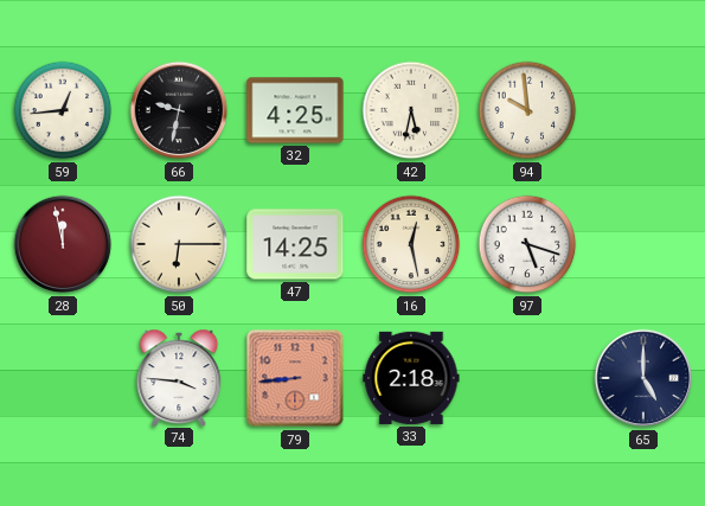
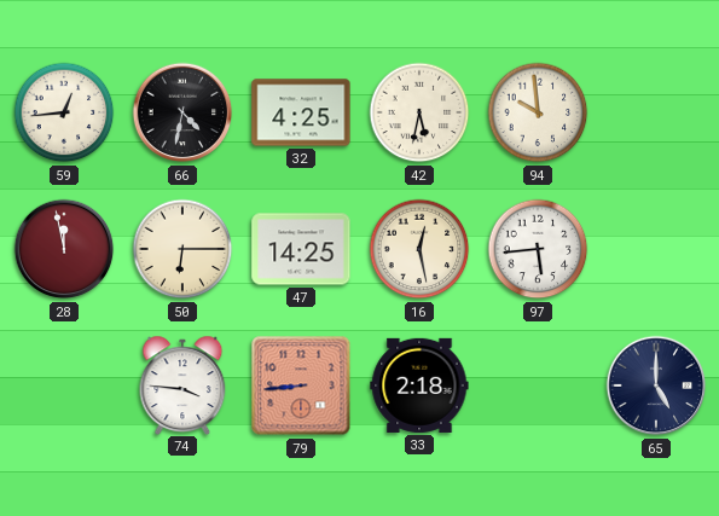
66: 9:32 -> 4:32 (182, 112)
97: 5:18 -> 5:44 (538, 249)
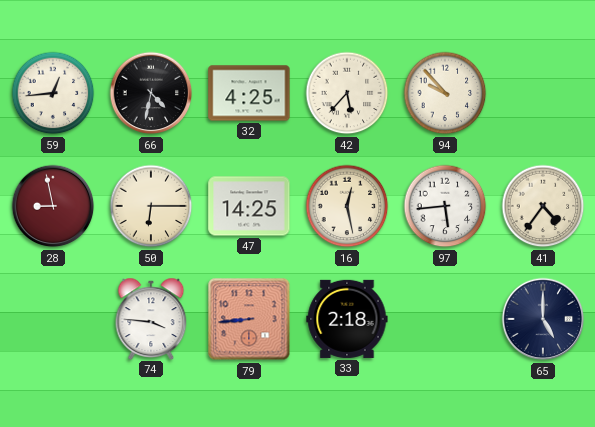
42: 5:32 -> 5:37 (347, 93)
94: 9:59 -> 9:53 (445, 93)
28: 11:58 -> 8:58 (53, 206)
41: none -> 4:36 (543, 206)
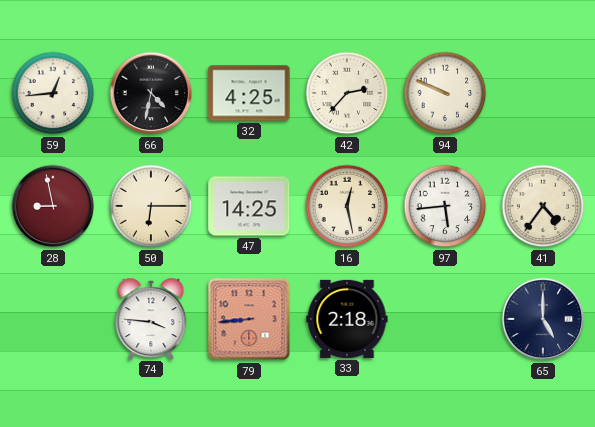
42: 5:37 -> 2:37 (347, 93)
94: 9:53 -> 9:49 (445, 93)
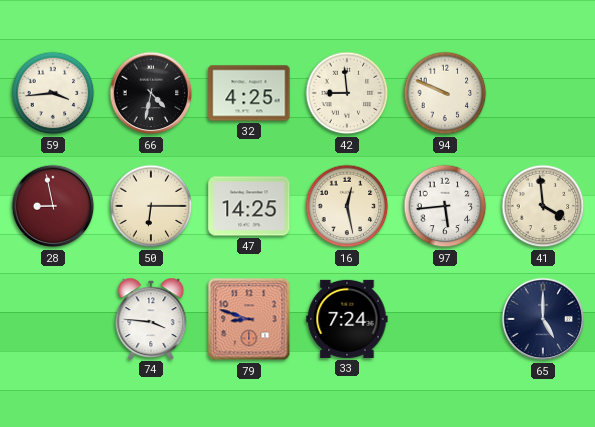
59: 12:44 -> 3:44 (53, 93)
42: 2:37 -> 8:59 (347, 93)
41: 4:36 -> 3:59 (543, 206)
79: 8:44 -> 8:48 (249, 319)
33: 2:18 -> 7:24 (347, 319)
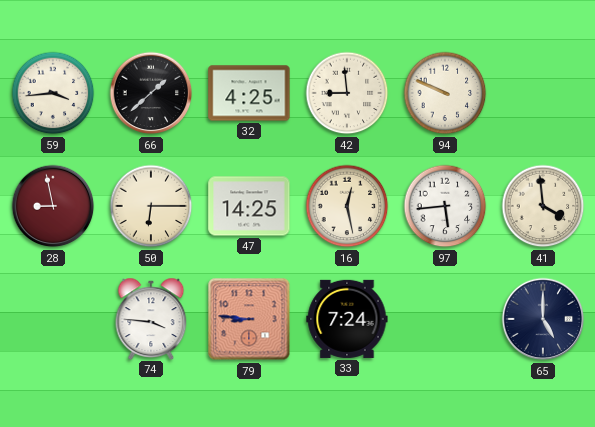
66: 4:32 -> 1:38 (151, 93)
79: 8:48 -> 8:46 (249, 319)
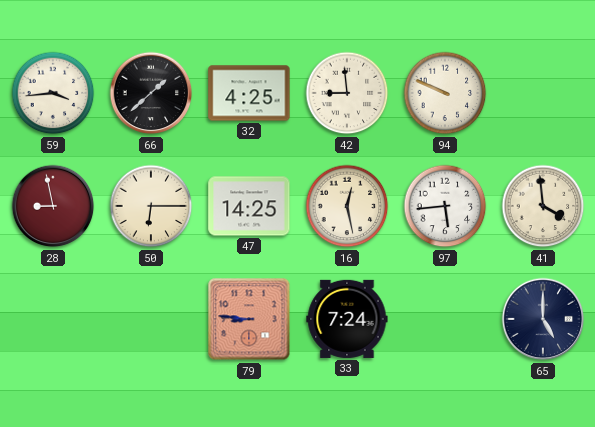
74: 3:46 -> none (151, 318)
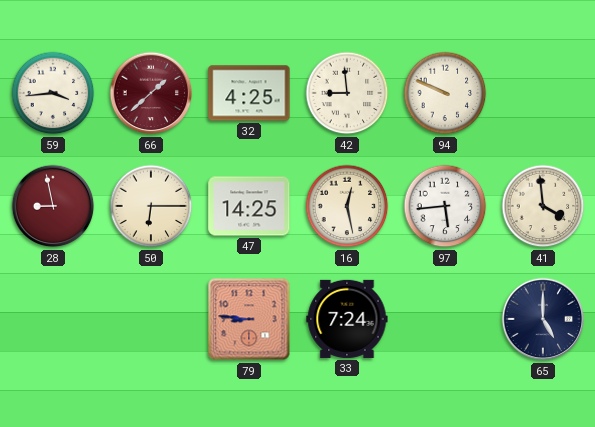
66 dial: black -> burgundy (151, 93)
